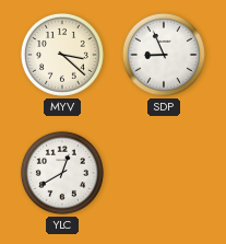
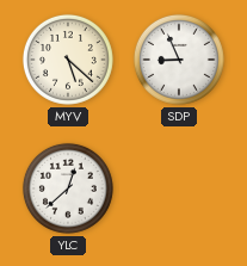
MYV: 3:22 -> 5:22 (68, 60)
YLC: 12:40 -> 12:38 (68, 188)
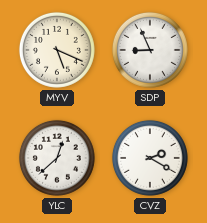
MYV: 5:22 -> 5:19 (57, 50)
CVZ: none -> 2:20 (150, 158)
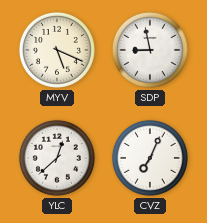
SDP: 8:56 -> 8:58 (150, 50)
CVZ: 2:20 -> 7:04 (150, 158)
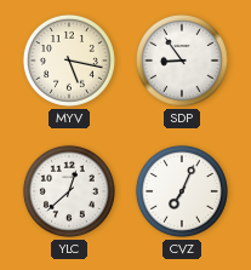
MYV: 5:19 -> 5:17 (69, 61)
SDP: 8:58 -> 8:54 (182, 61)
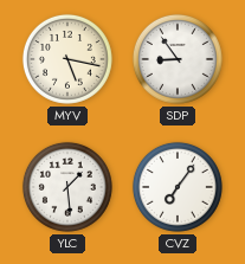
YLC: 12:38 -> 1:29 (67, 187)
CVZ: 7:04 -> 7:06 (178, 187)
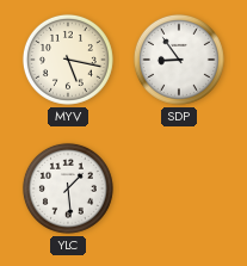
CVZ: 7:06 -> none (178, 187)
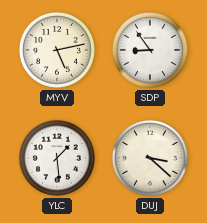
MYV: 5:17 -> 5:13 (57, 50)
DUJ: none -> 3:22 (150, 158)
